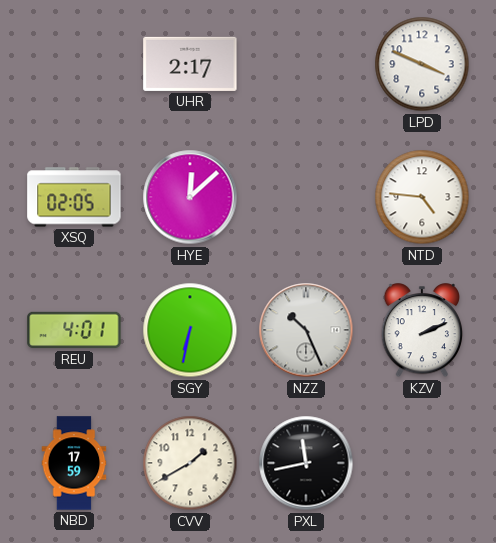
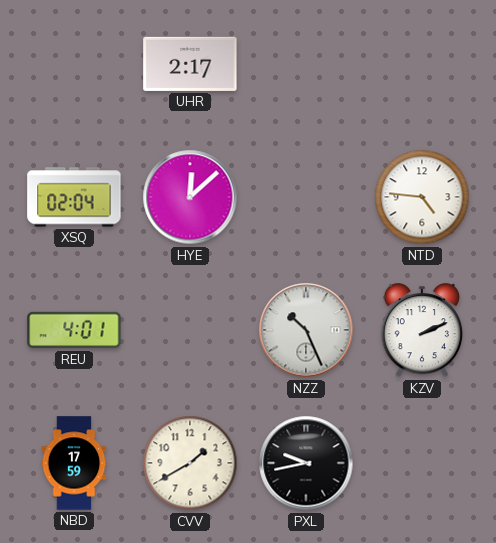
LPD: 3:49 -> none (422, 64)
XSQ: 02:05 -> 02:04 (74, 197)
SGY: 6:32 -> none (190, 330)
PXL: 11:43 -> 9:43 (306, 463)
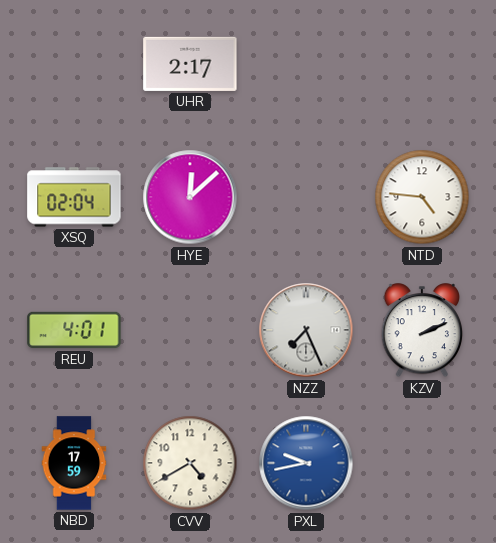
NZZ: 10:26 -> 7:26 (306, 330)
CVV: 1:40 -> 4:40 (190, 463)
PXL dial: black -> blue (306, 463)
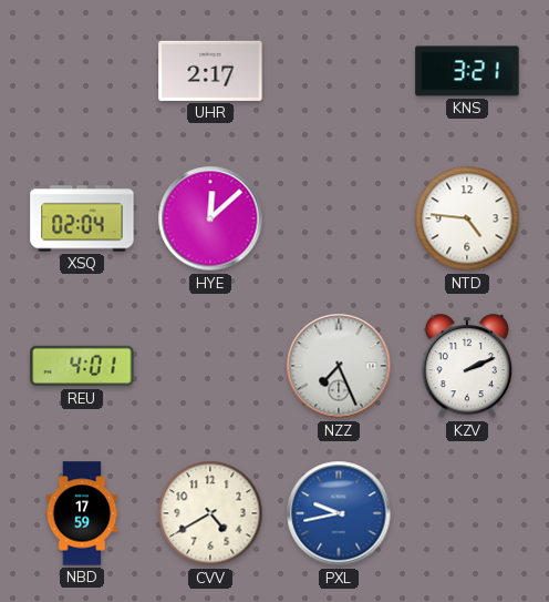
KNS: none -> 3:21 (467, 71)
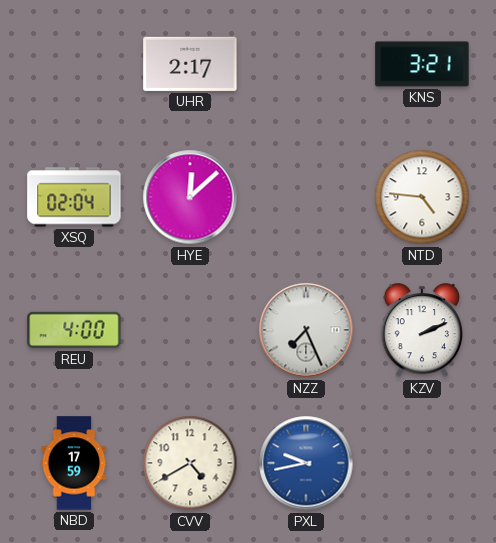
REU: 4:01 -> 4:00 (74, 330)
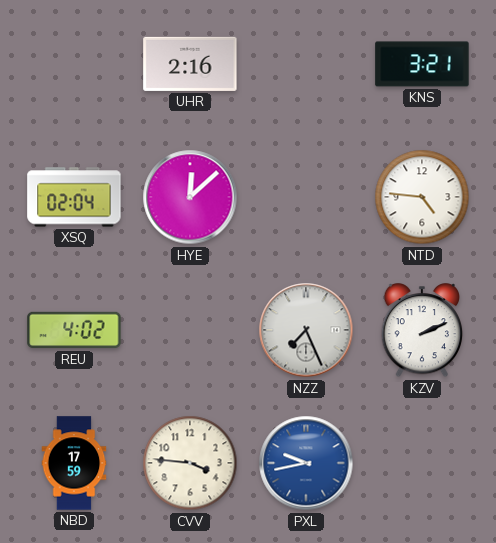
UHR: 2:17 -> 2:16 (190, 64)
REU: 4:00 -> 4:02 (74, 330)
CVV: 4:40 -> 3:46 (190, 463)
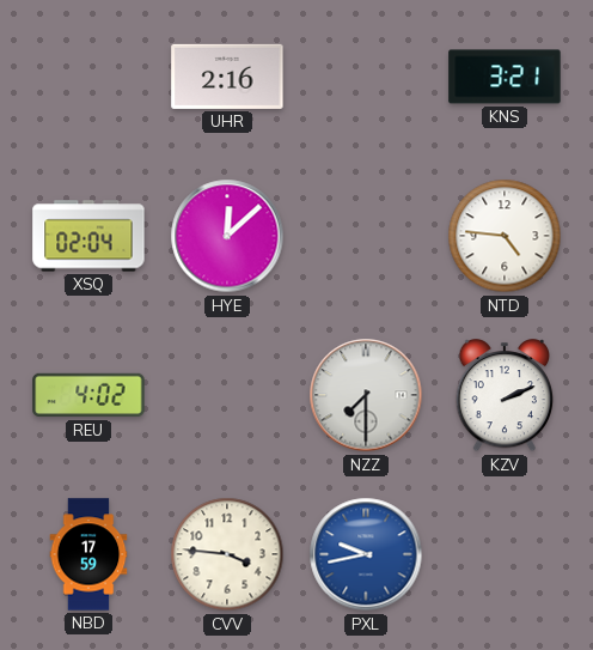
NZZ: 7:26 -> 7:30 (366, 395)
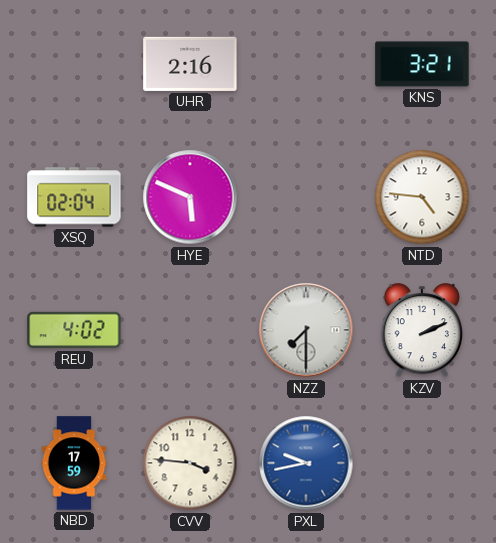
HYE: 12:08 -> 5:49 (190, 197)
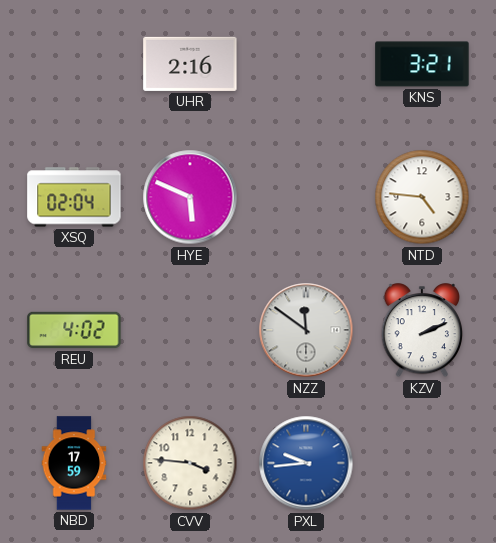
NZZ: 7:30 -> 11:51 (306, 330)
PXL: 9:43 -> 9:44 (306, 463)
